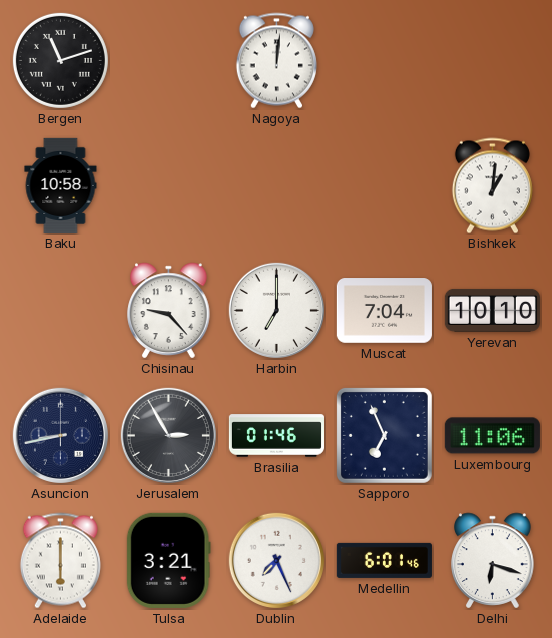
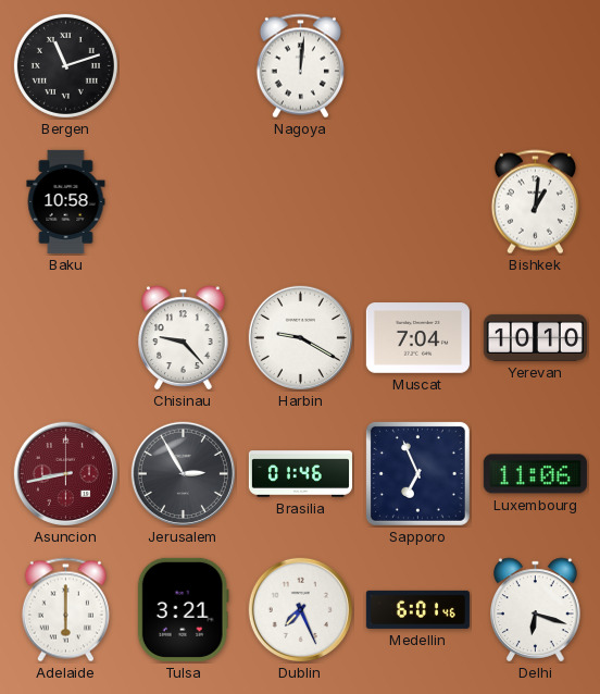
Harbin: 7:00 -> 9:20 (300, 337)
Asuncion dial: navy -> burgundy (65, 473)
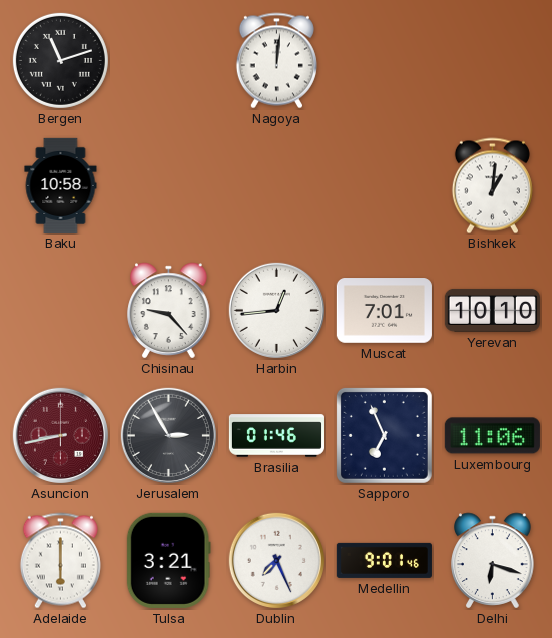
Harbin: 9:20 -> 12:44 (276, 310)
Muscat: 7:04 -> 7:01 (384, 311)
Medellin: 6:01 -> 9:01 (384, 560)
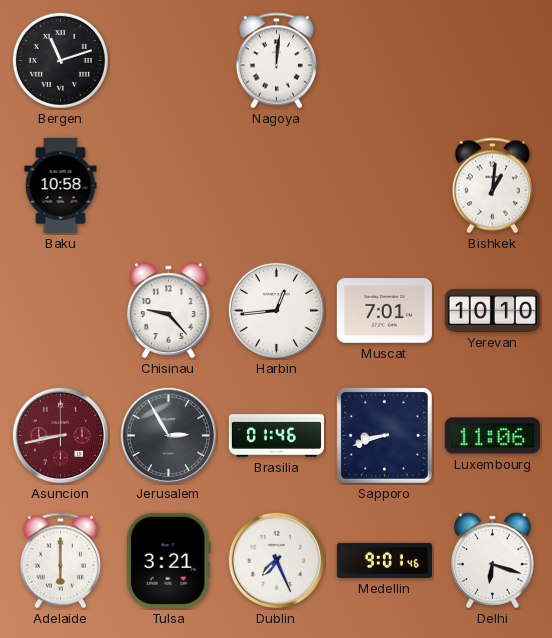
Sapporo: 6:56 -> 8:42 (384, 435)
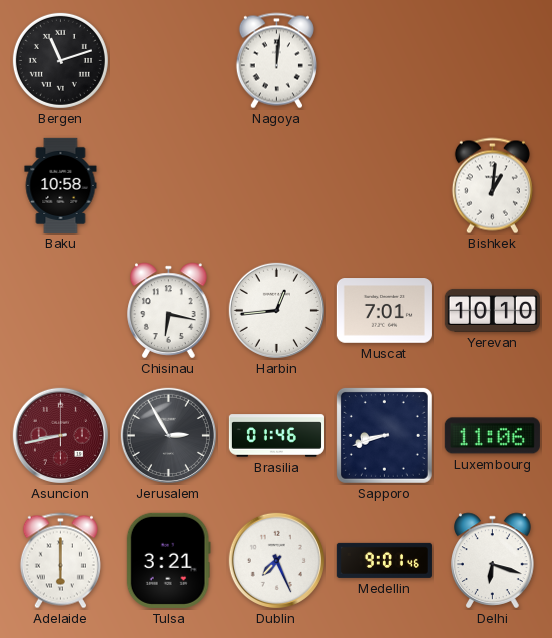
Chisinau: 9:23 -> 6:17 (169, 311)
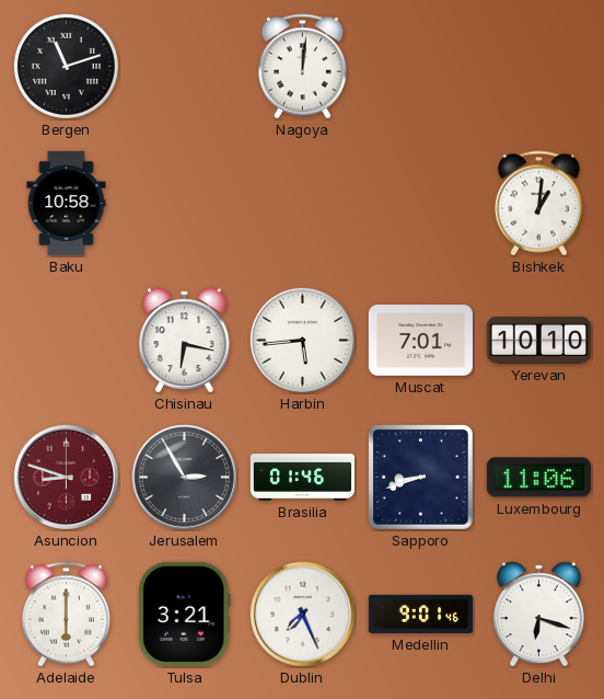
Harbin: 12:44 -> 5:44 (302, 340)
Asuncion: 8:43 -> 8:48 (66, 477)
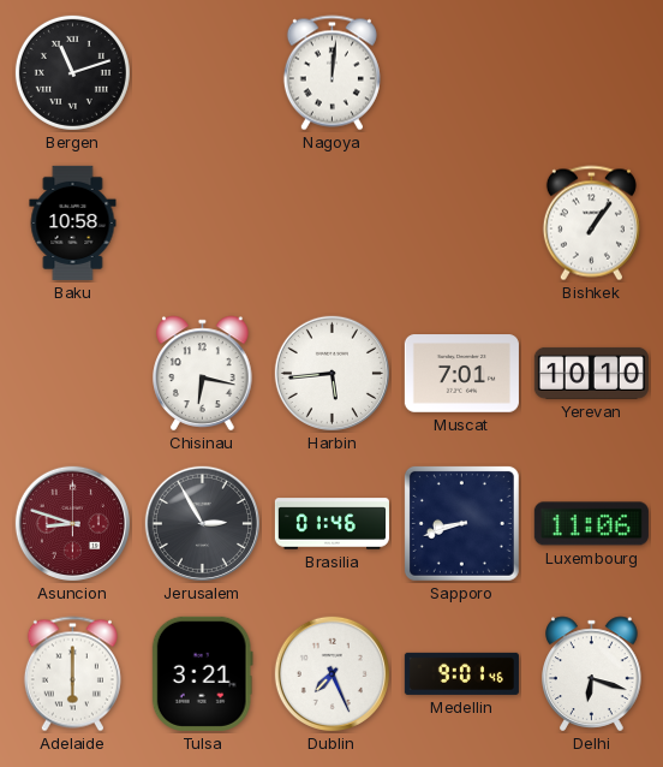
Bishkek: 1:01 -> 1:06 (591, 224)
